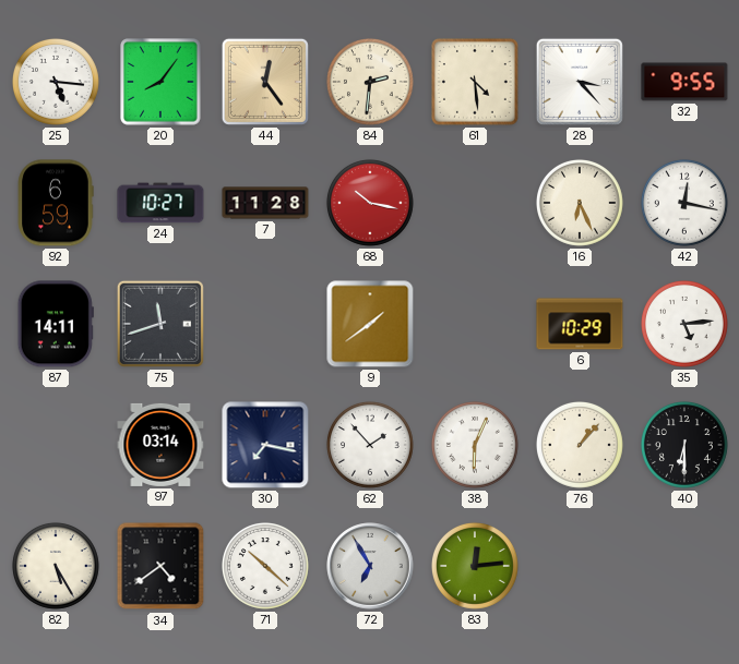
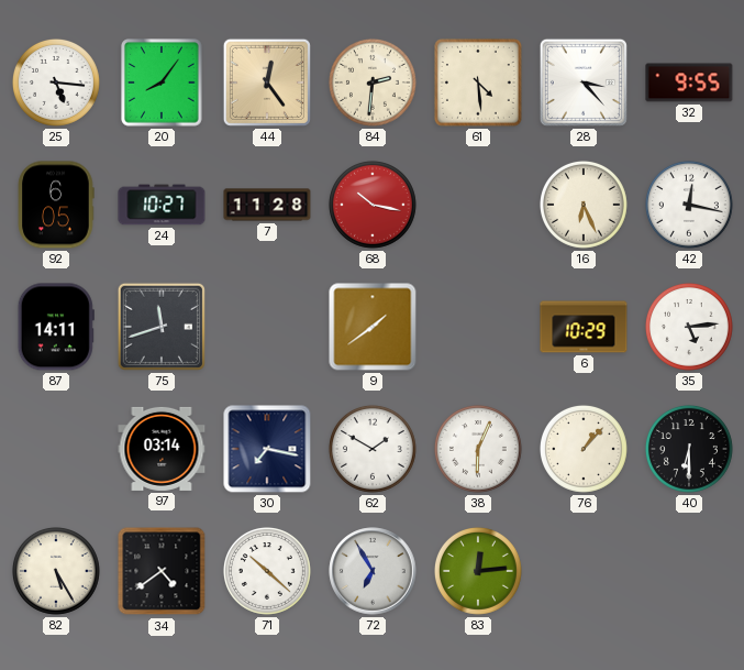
92: 6:59 -> 6:05 (56, 205)
62: 1:53 -> 1:50 (373, 449)
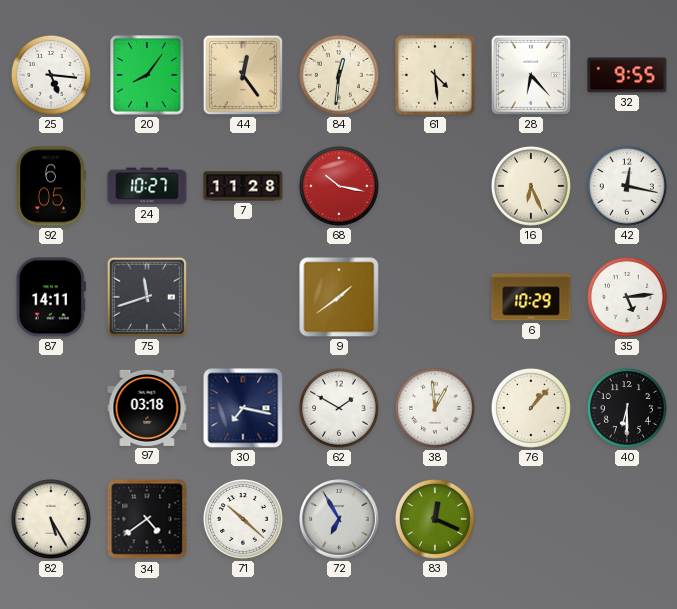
84: 2:31 -> 12:31 (339, 75)
28: 3:23 -> 6:23 (531, 75)
97: 03:14 -> 03:18 (147, 408)
38: 6:04 -> 12:59 (435, 408)
83: 12:14 -> 12:19 (435, 519)
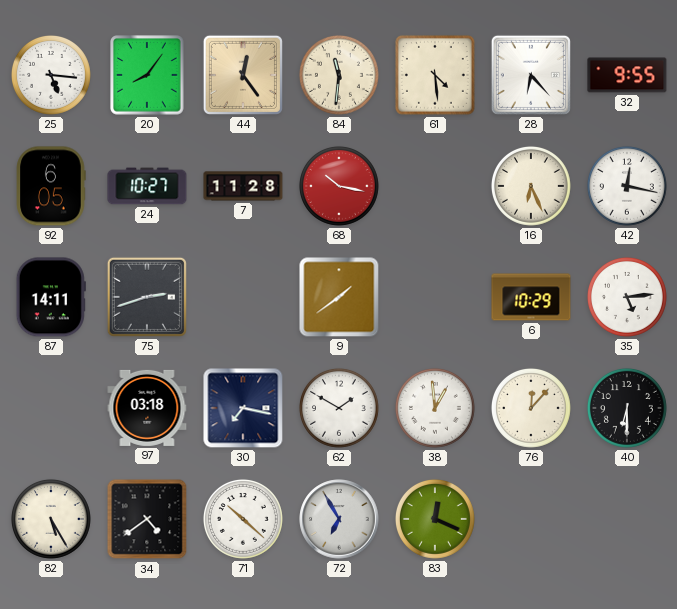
84: 12:31 -> 11:31 (339, 75)
75: 11:42 -> 2:42 (147, 297)
76: 1:07 -> 12:07 (531, 408)
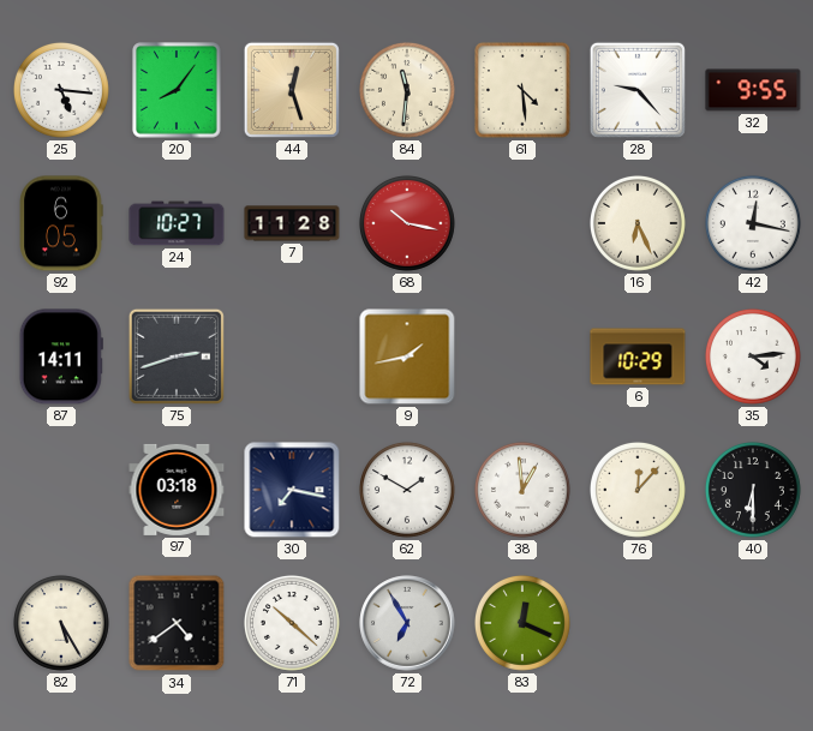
44: 12:24 -> 12:27 (292, 90)
28: 6:23 -> 9:23 (638, 90)
9: 1:39 -> 1:43 (407, 356)
35: 5:14 -> 4:14 (753, 356)
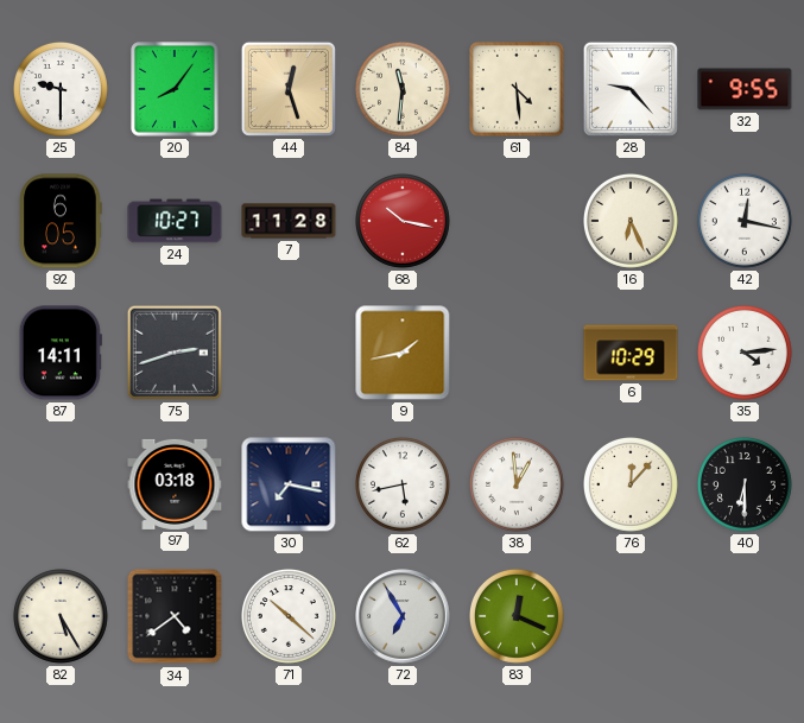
25: 5:16 -> 9:30 (61, 89)
62: 1:50 -> 5:43 (403, 484)
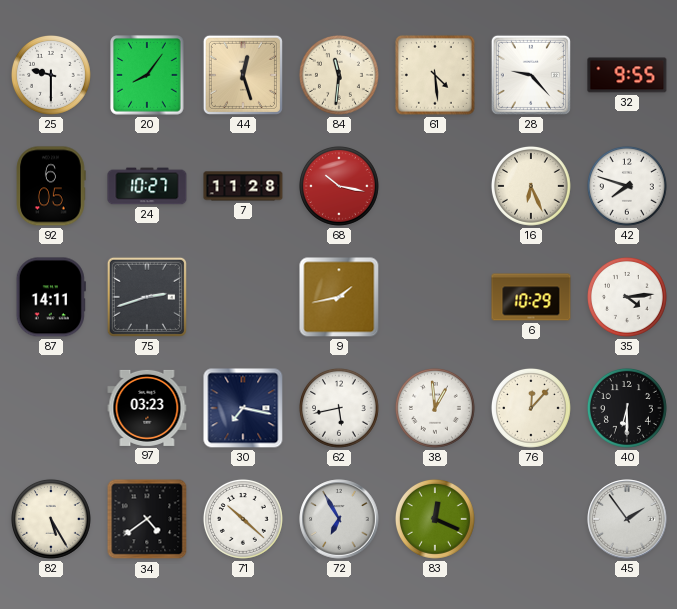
42: 12:17 -> 7:48 (627, 186)
97: 03:18 -> 03:23 (147, 408)
45: none -> 1:54 (627, 519)
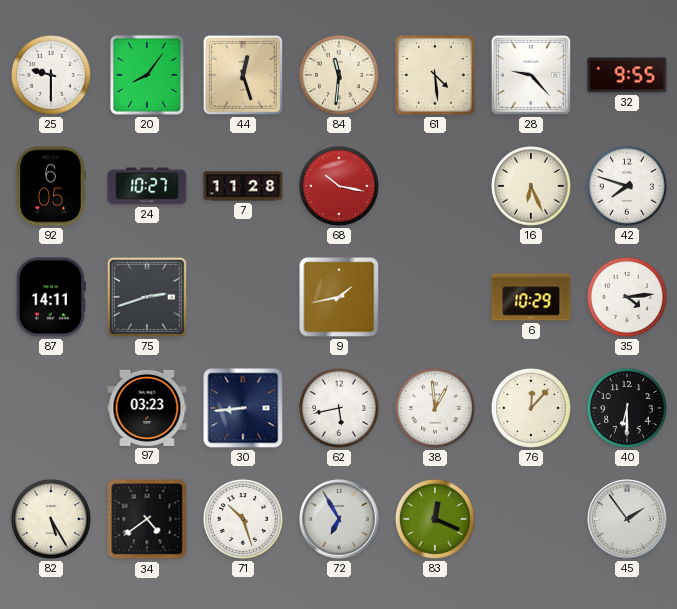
30: 7:17 -> 8:44 (243, 408)
71: 10:22 -> 10:27 (243, 519)
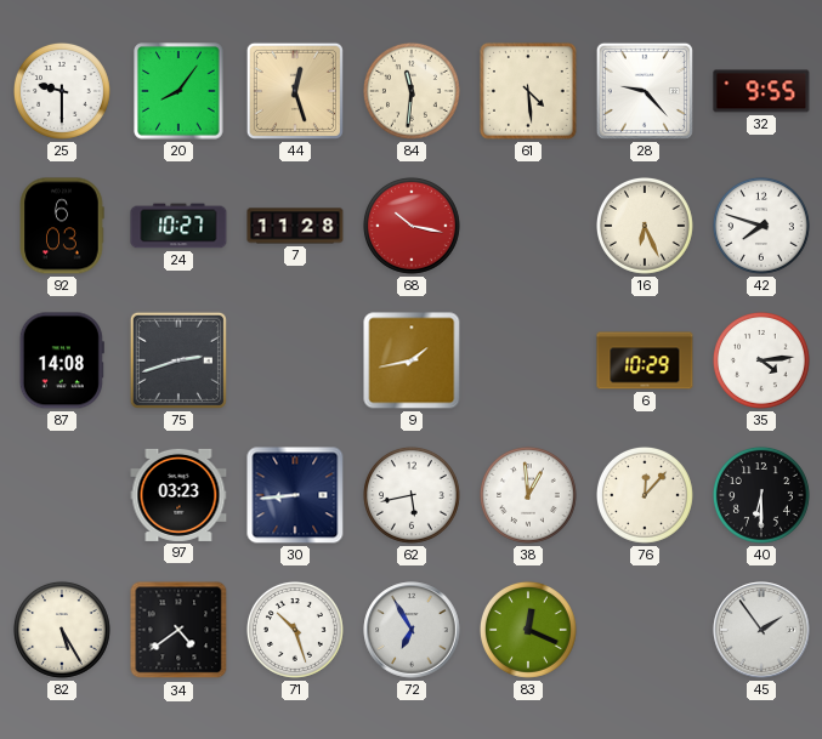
92: 6:05 -> 6:03 (62, 226)
87: 14:11 -> 14:08 (62, 360)
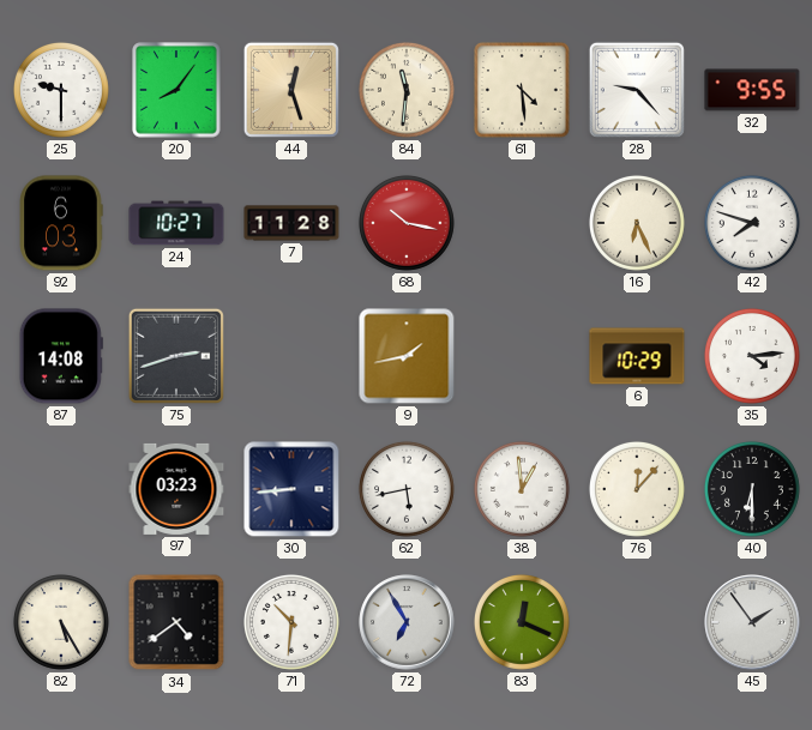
71: 10:27 -> 10:31 (291, 622)
